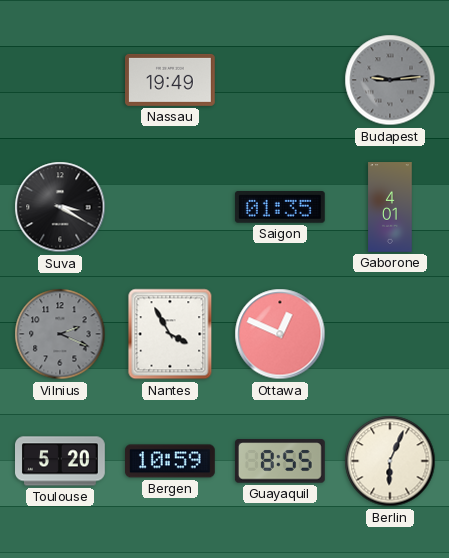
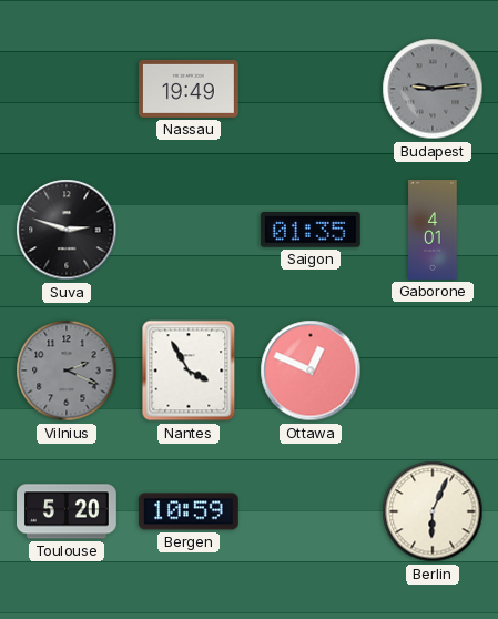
Suva: 3:20 -> 2:48 (67, 230)
Guayaquil: 8:55 -> none (280, 461)
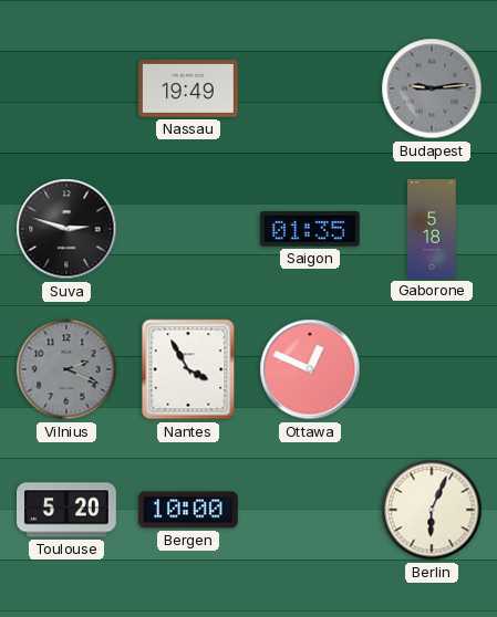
Gaborone: 4:01 -> 5:18 (432, 229)
Bergen: 10:59 -> 10:00 (189, 510)
